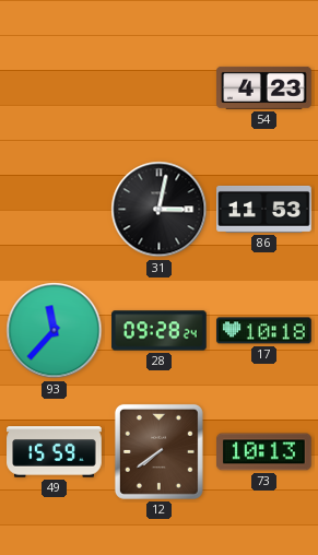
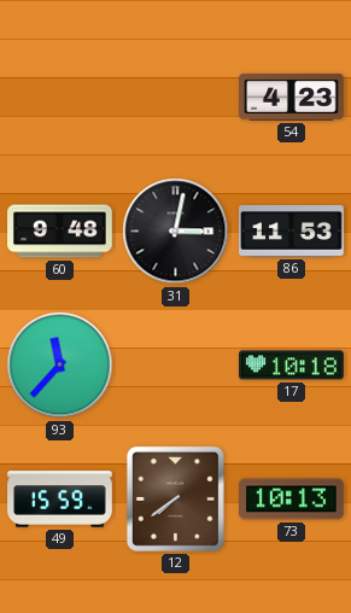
60: none -> 9:48 (60, 232)
28: 09:28 -> none (160, 331)
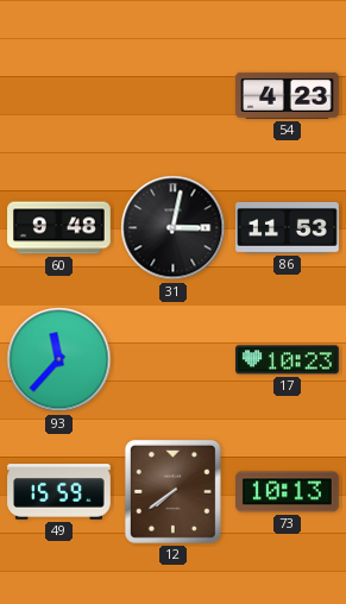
17: 10:18 -> 10:23 (288, 360)
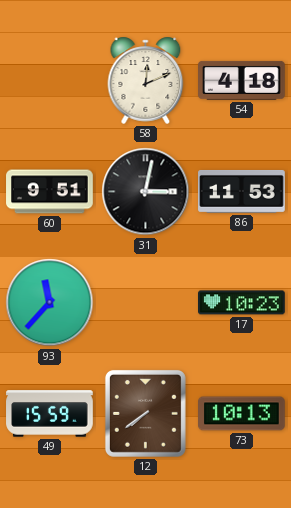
58: none -> 12:11 (146, 80)
54: 4:23 -> 4:18 (242, 80)
60: 9:48 -> 9:51 (50, 192)
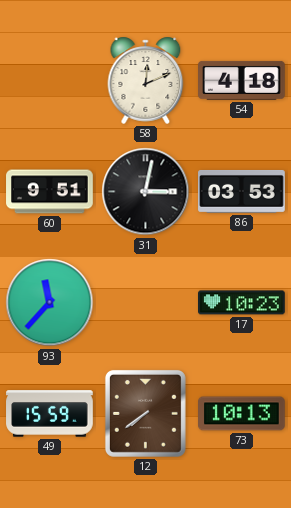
86: 11:53 -> 03:53 (242, 192)
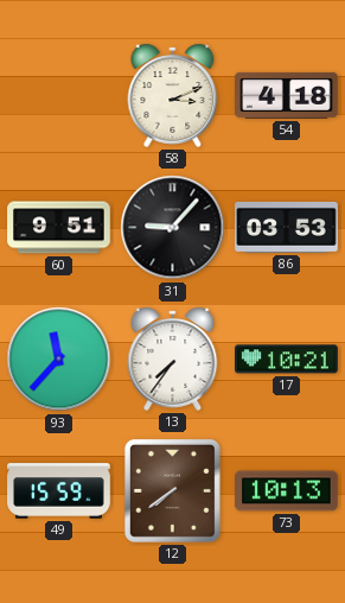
58: 12:11 -> 3:11 (173, 95)
31: 3:02 -> 9:07 (173, 228)
13: none -> 7:36 (173, 358)
17: 10:23 -> 10:21 (287, 360)
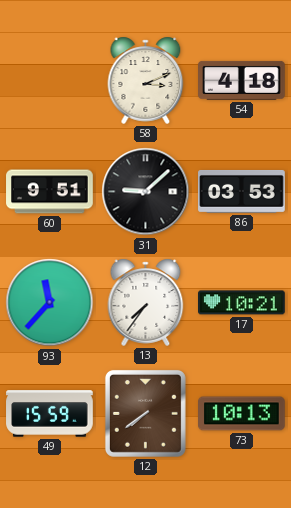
31: 9:07 -> 9:08 (146, 192)
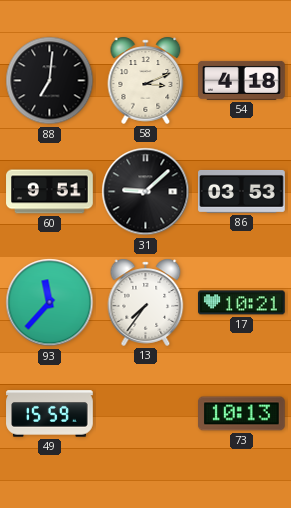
88: none -> 7:01 (50, 81)
12: 7:39 -> none (145, 413)
